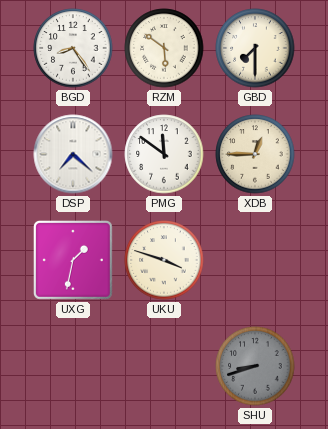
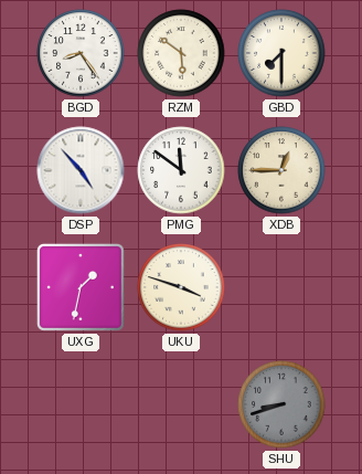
DSP: 7:22 -> 4:53 (81, 170)
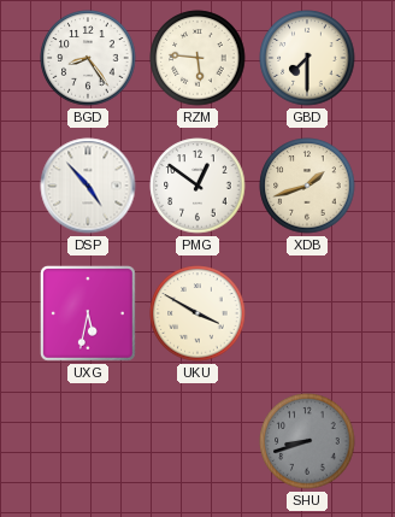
RZM: 5:51 -> 5:46 (197, 58)
PMG: 11:51 -> 12:51 (197, 186)
XDB: 12:45 -> 1:42 (307, 186)
UXG: 1:32 -> 5:32 (89, 315)
UKU: 3:48 -> 3:50 (197, 313)
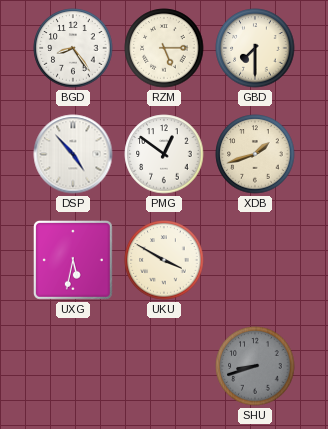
RZM: 5:46 -> 5:15 (164, 48)
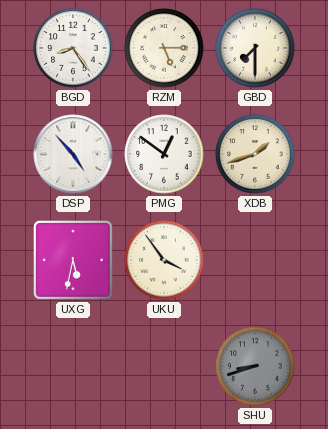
UKU: 3:50 -> 3:54 (164, 260)
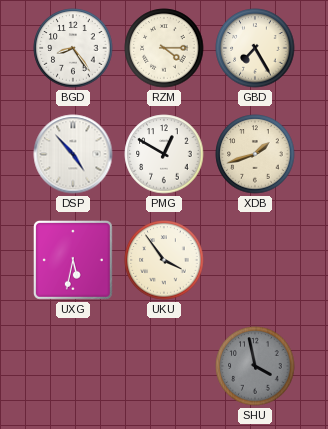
RZM: 5:15 -> 4:15 (164, 48)
GBD: 7:30 -> 7:25 (255, 48)
PMG: 12:51 -> 12:50 (164, 154)
SHU: 8:42 -> 3:58 (255, 366)
